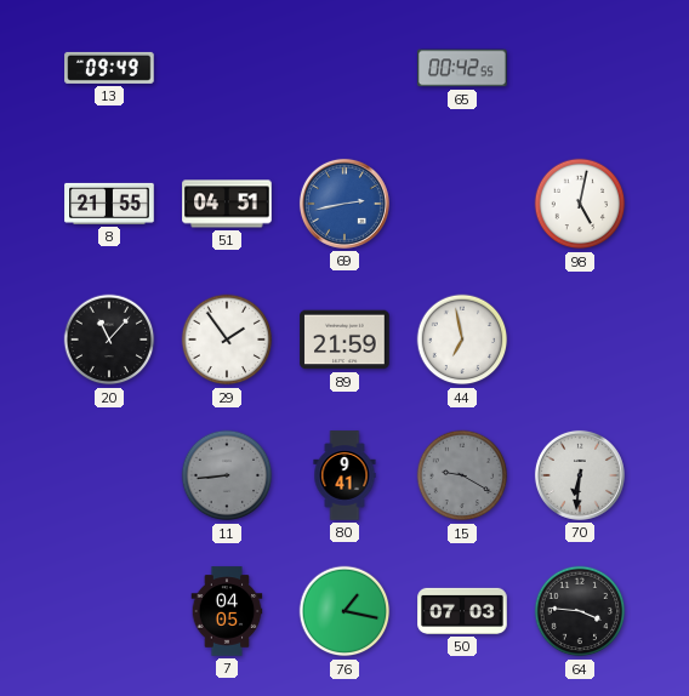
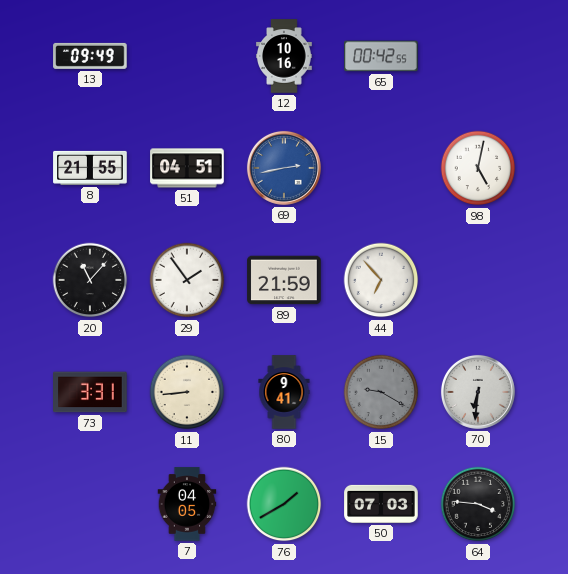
12: none -> 10:16 (284, 56)
44: 6:58 -> 6:53 (381, 280)
73: none -> 3:31 (90, 392)
11 dial: grey -> cream (187, 392)
76: 1:17 -> 1:40 (284, 504)
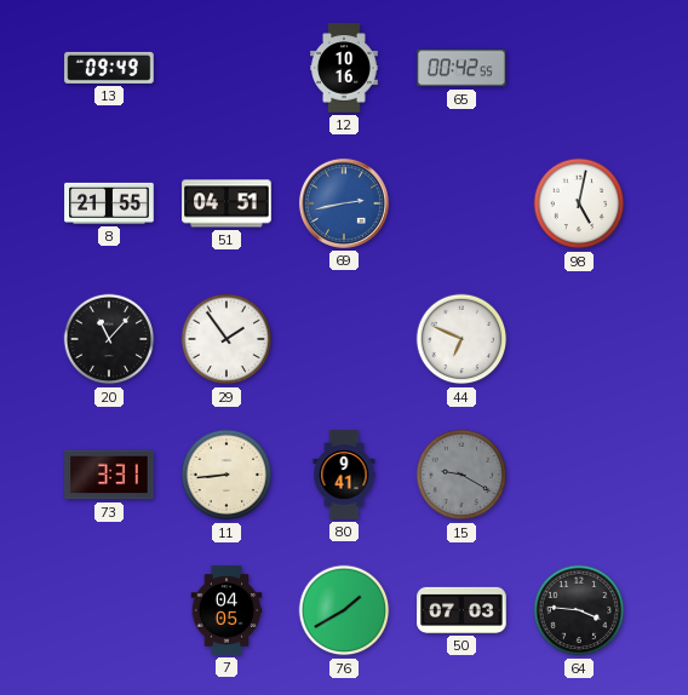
89: 21:59 -> none (284, 280)
44: 6:53 -> 6:49 (461, 339)
70: 6:31 -> none (478, 392)
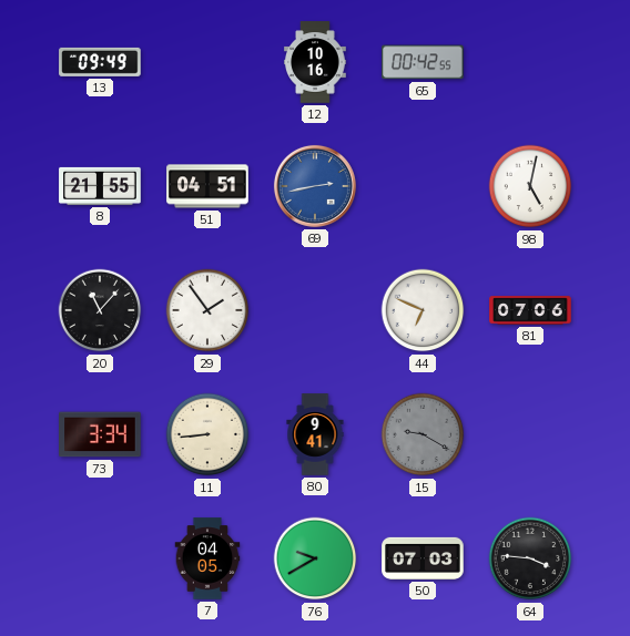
81: none -> 07:06 (530, 310)
73: 3:31 -> 3:34 (100, 434)
76: 1:40 -> 9:40 (315, 558)
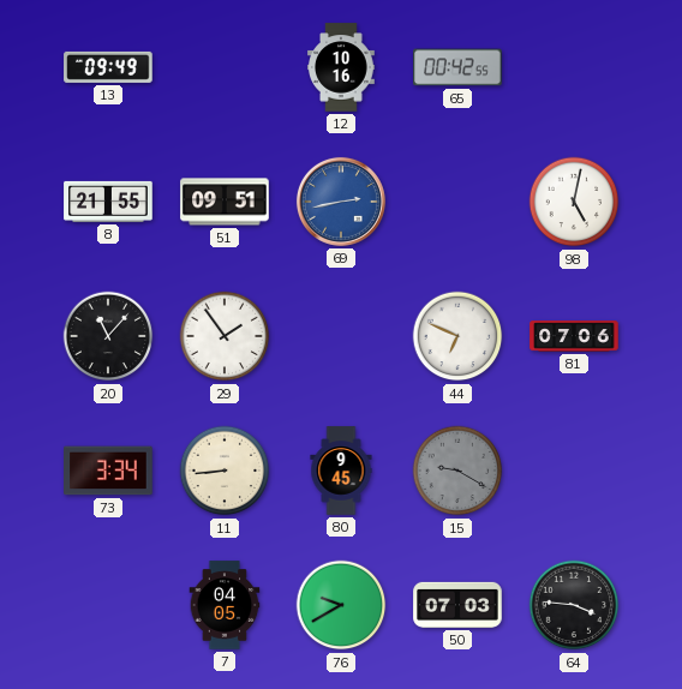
51: 04:51 -> 09:51 (225, 202)
80: 9:41 -> 9:45 (341, 471)
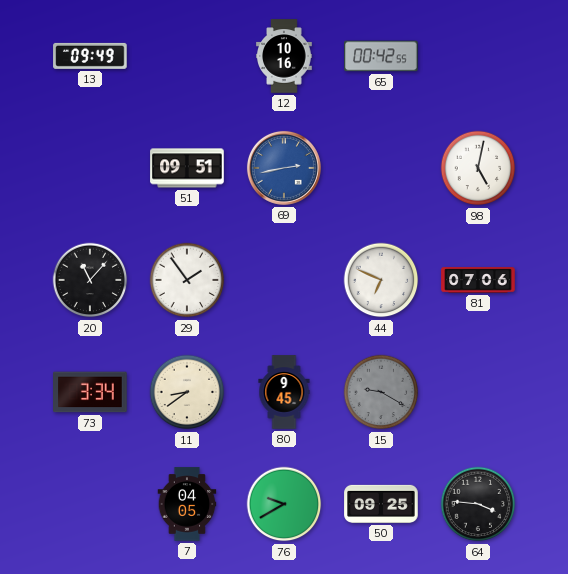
8: 21:55 -> none (108, 202)
11: 8:44 -> 8:39 (187, 392)
50: 07:03 -> 09:25 (381, 504)
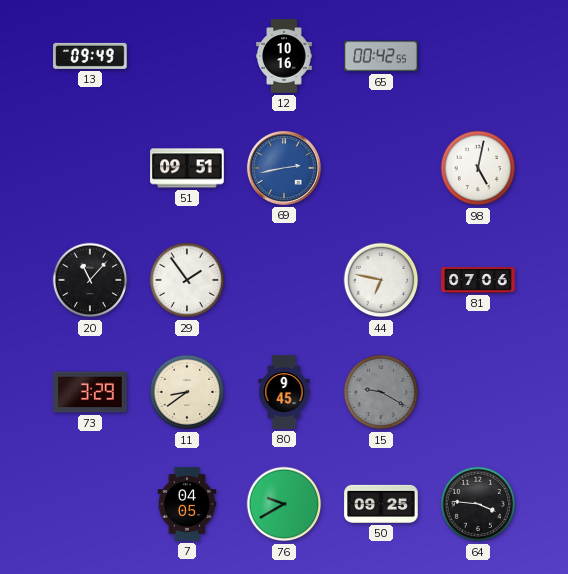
44: 6:49 -> 6:47 (381, 280)
73: 3:34 -> 3:29 (90, 392)
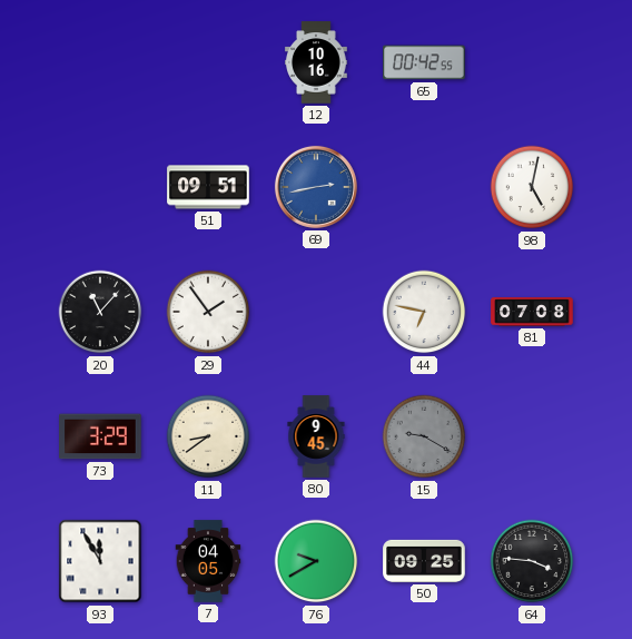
13: 09:49 -> none (90, 56)
81: 07:06 -> 07:08 (532, 312)
93: none -> 11:55 (100, 561)
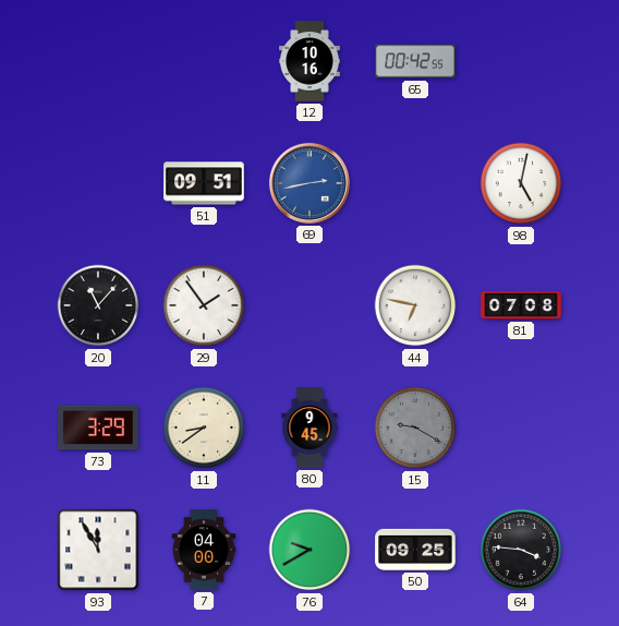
7: 04:05 -> 04:00 (204, 550)
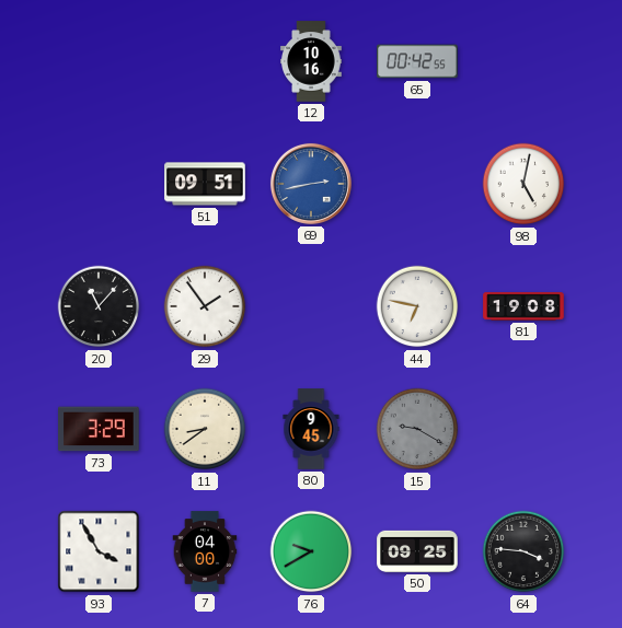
81: 07:08 -> 19:08 (523, 306)
93: 11:55 -> 3:55 (99, 551)
